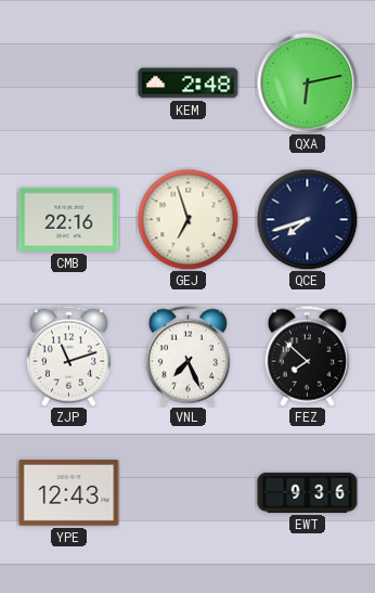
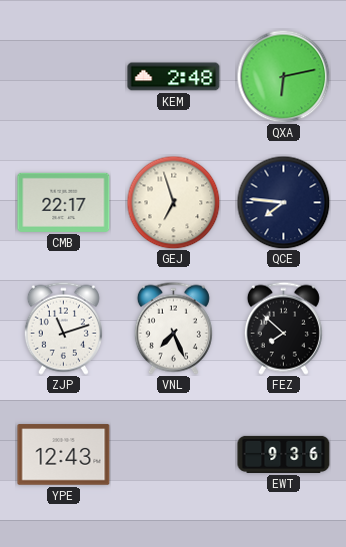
CMB: 22:16 -> 22:17 (64, 202)
QCE: 7:42 -> 7:46 (283, 202)
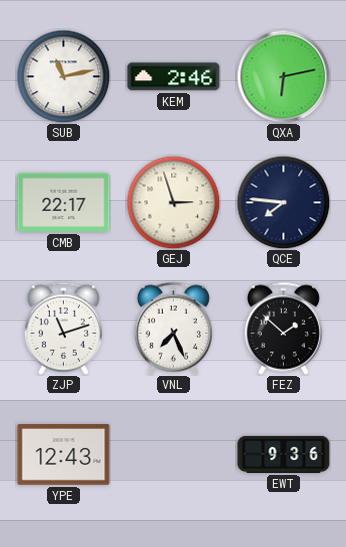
SUB: none -> 11:13 (63, 76)
KEM: 2:48 -> 2:46 (174, 77)
GEJ: 6:57 -> 2:57 (173, 202)
FEZ: 7:52 -> 1:52 (283, 328)
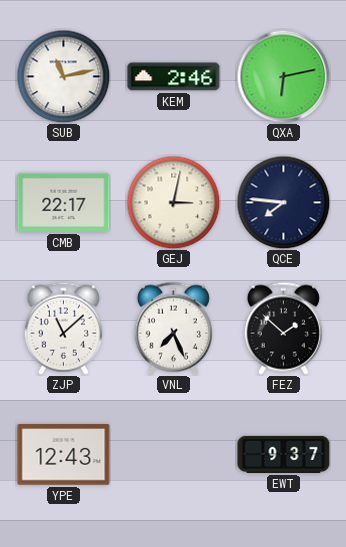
GEJ: 2:57 -> 3:02 (173, 202)
ZJP: 11:12 -> 11:08 (63, 328)
EWT: 9:36 -> 9:37 (284, 454)
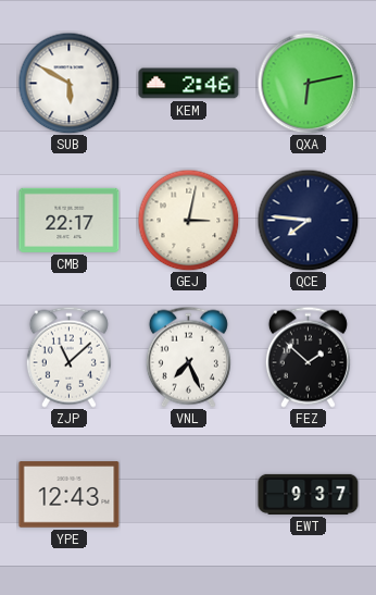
SUB: 11:13 -> 5:50 (68, 83)
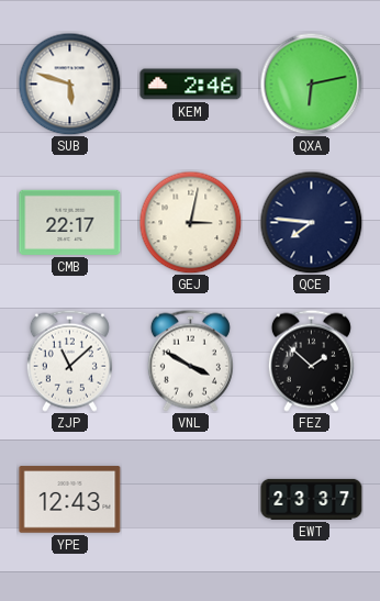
SUB: 5:50 -> 5:48 (69, 84)
VNL: 7:26 -> 3:50 (190, 360)
EWT: 9:37 -> 23:37 (312, 499)
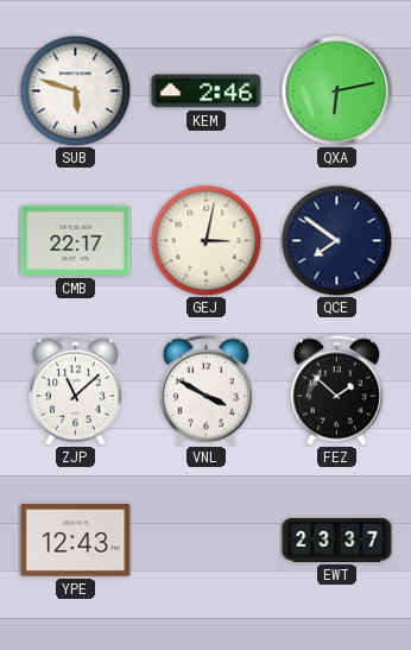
QCE: 7:46 -> 7:51 (336, 240)
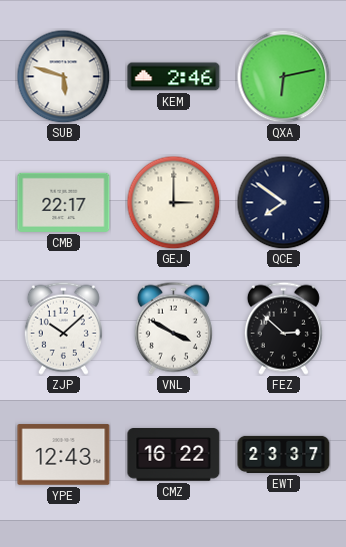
GEJ: 3:02 -> 3:00 (173, 202)
ZJP: 11:08 -> 10:08 (63, 328)
FEZ: 1:52 -> 2:52 (283, 328)
CMZ: none -> 16:22 (174, 455)
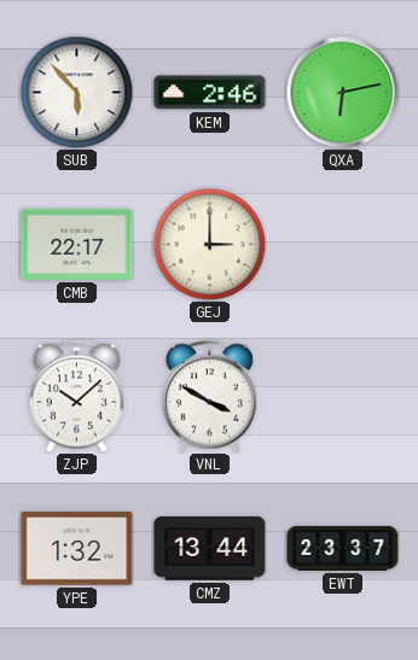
SUB: 5:48 -> 5:53 (76, 92)
QCE: 7:51 -> none (283, 202)
FEZ: 2:52 -> none (283, 328)
YPE: 12:43 -> 1:32 (77, 549)
CMZ: 16:22 -> 13:44 (210, 549)
